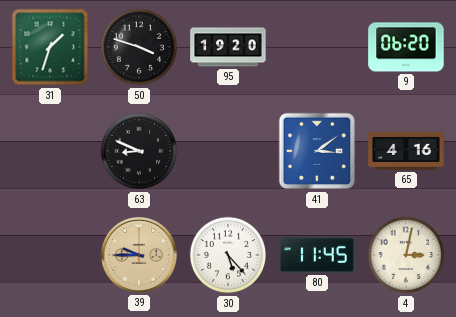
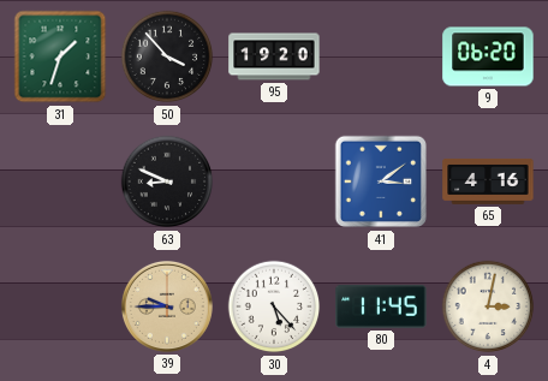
50: 3:48 -> 3:53 (167, 56)
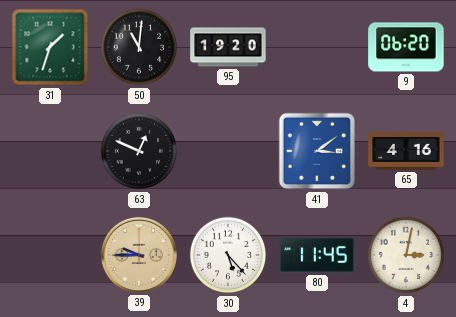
50: 3:53 -> 11:01 (139, 47)
63: 8:49 -> 12:49 (139, 151)
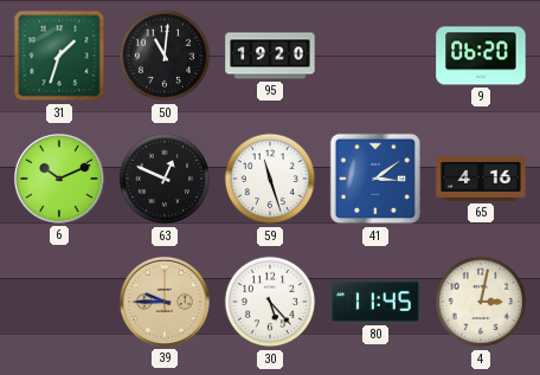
6: none -> 10:11 (59, 179)
59: none -> 11:27 (270, 179)
